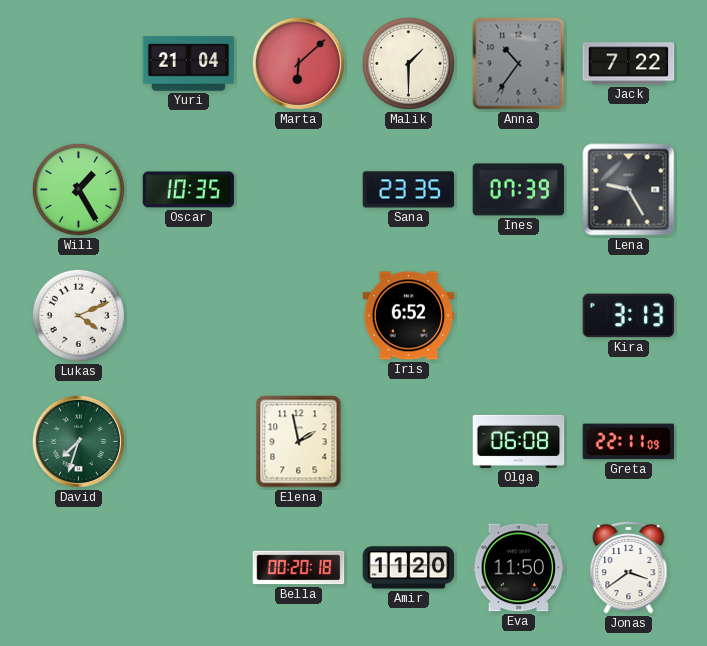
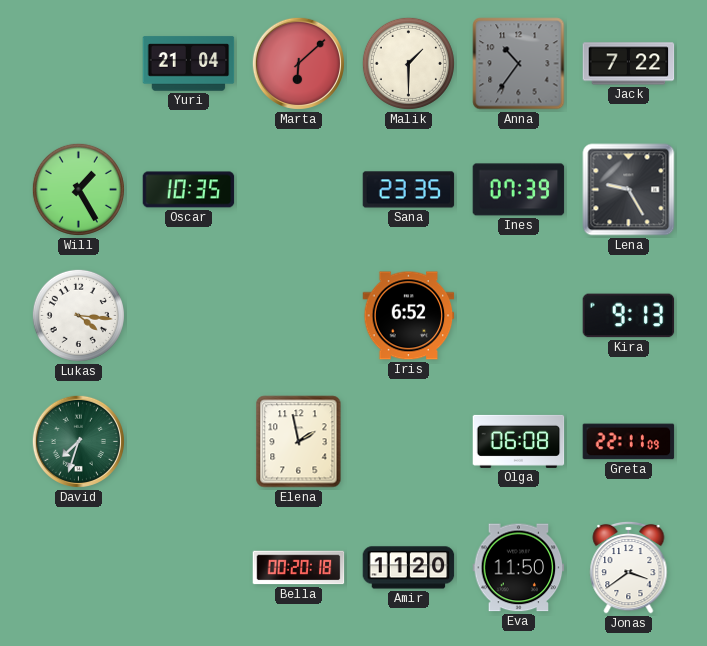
Lukas: 4:11 -> 4:16 (78, 315)
Kira: 3:13 -> 9:13 (629, 316)
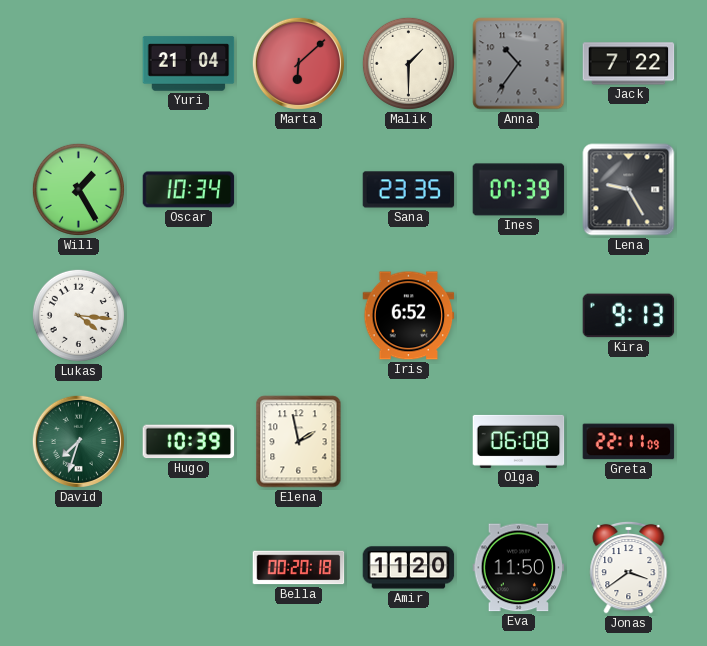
Oscar: 10:35 -> 10:34 (189, 190)
Hugo: none -> 10:39 (189, 442)
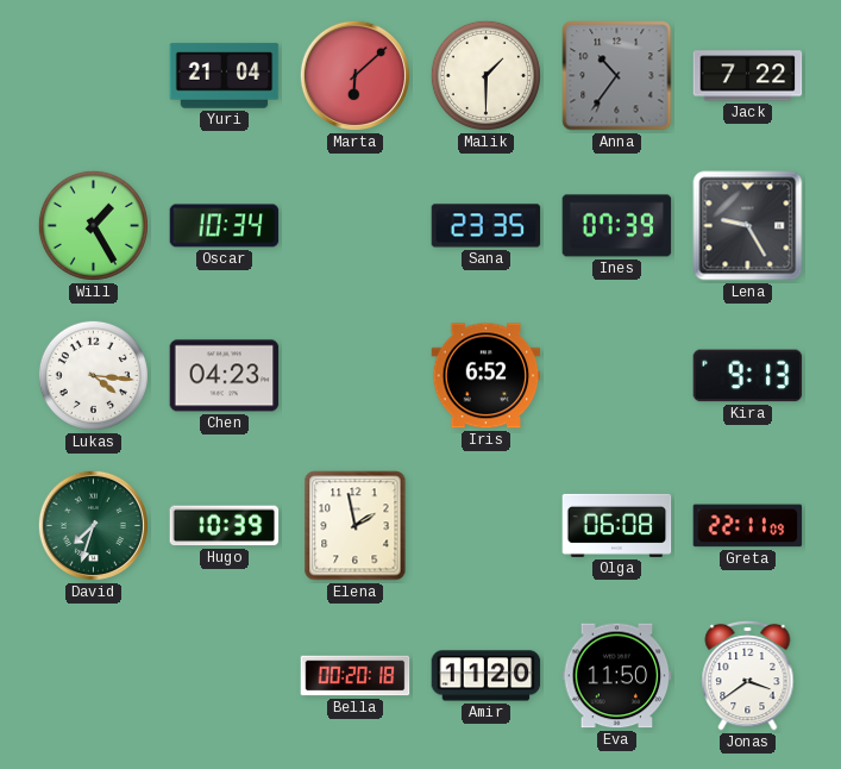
Chen: none -> 04:23 (225, 376)
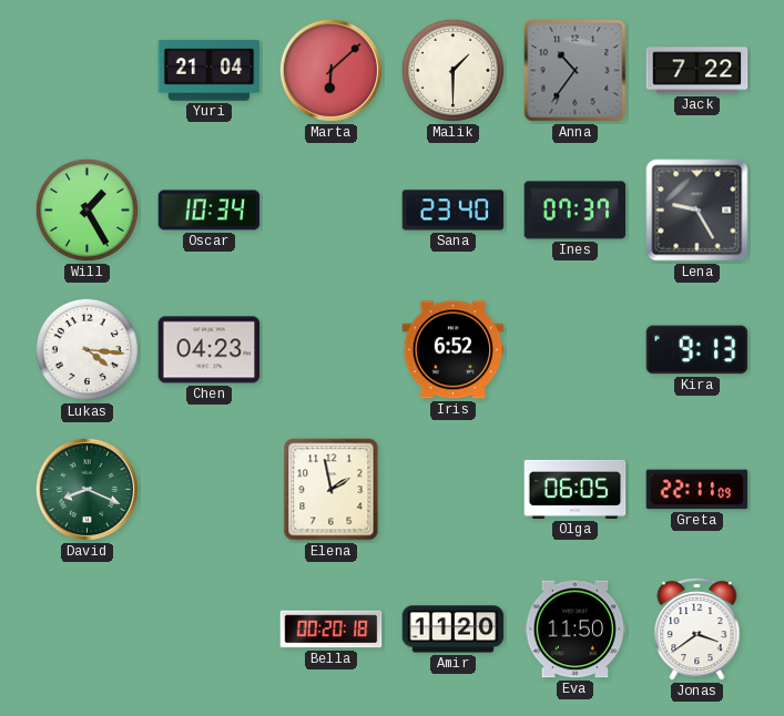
Sana: 23:35 -> 23:40 (454, 211)
Ines: 07:39 -> 07:37 (576, 211)
David: 7:33 -> 8:19 (86, 489)
Hugo: 10:39 -> none (225, 526)
Olga: 06:08 -> 06:05 (576, 489)
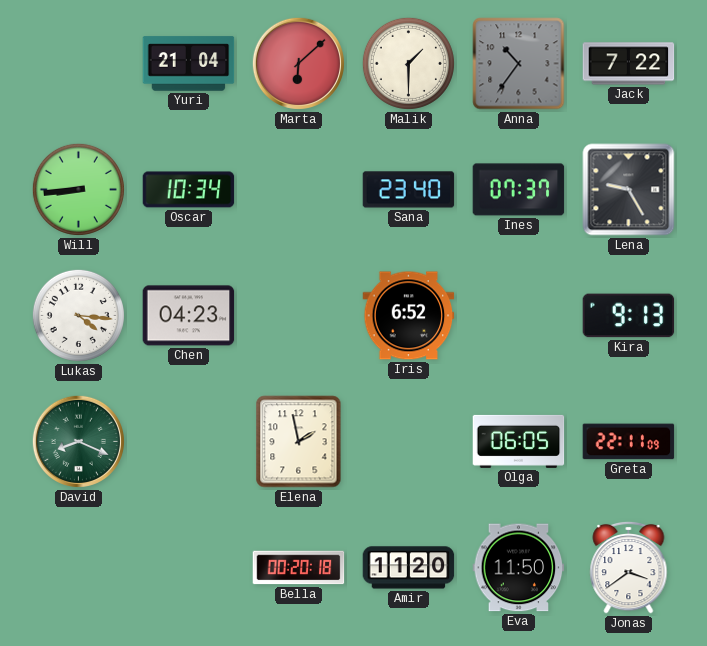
Will: 1:25 -> 8:44 (78, 189)
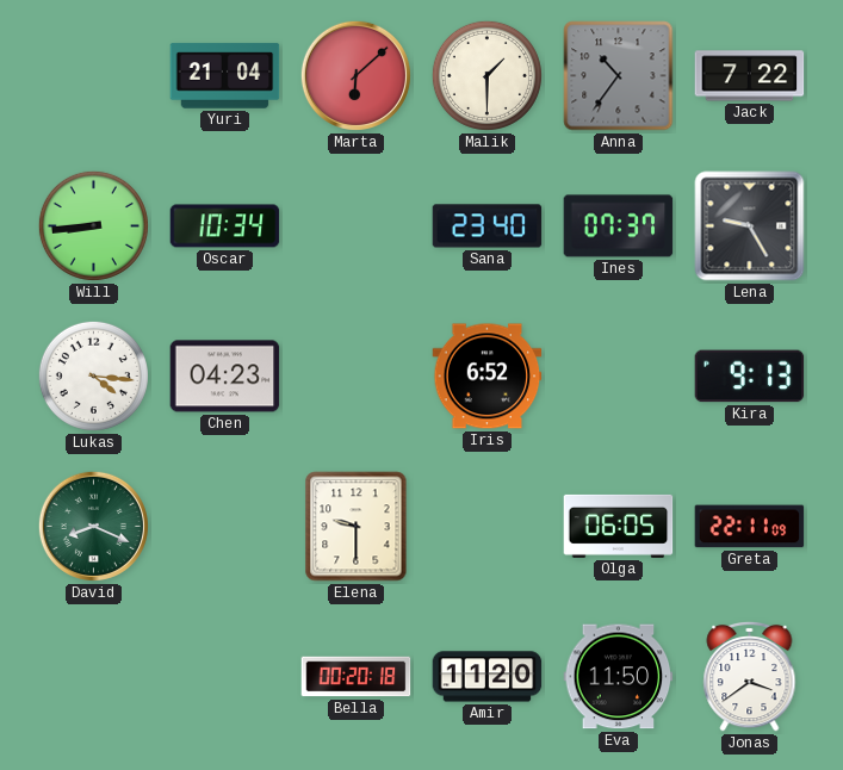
Elena: 1:58 -> 9:30 (357, 527)
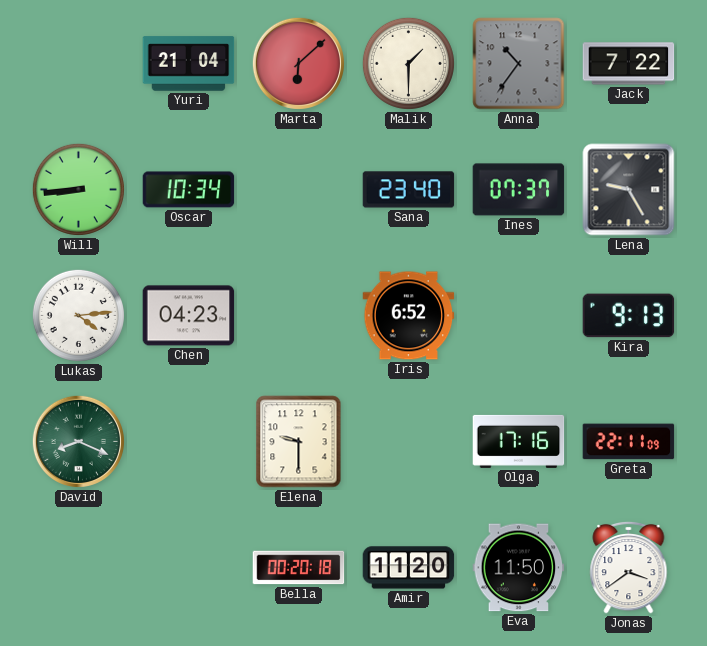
Lukas: 4:16 -> 4:14 (78, 315)
Olga: 06:05 -> 17:16 (519, 441)
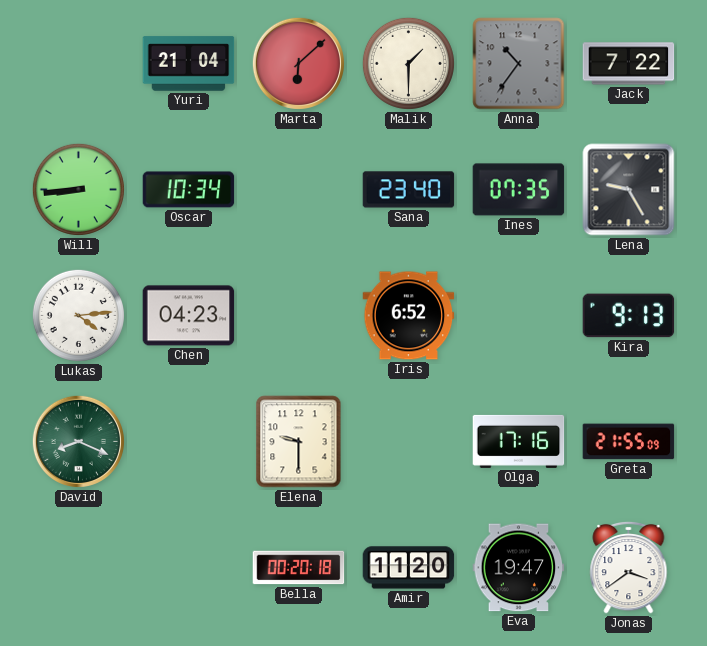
Ines: 07:37 -> 07:35 (519, 190)
Greta: 22:11 -> 21:55 (629, 442)
Eva: 11:50 -> 19:47 (519, 568)
